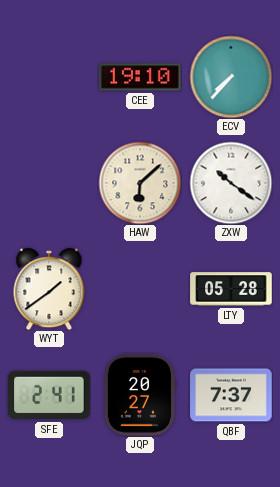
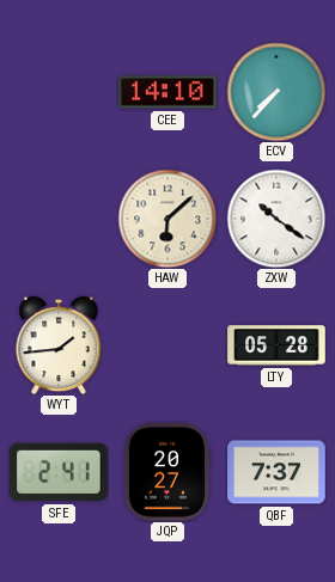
CEE: 19:10 -> 14:10 (167, 92)
WYT: 1:39 -> 1:44 (59, 345)
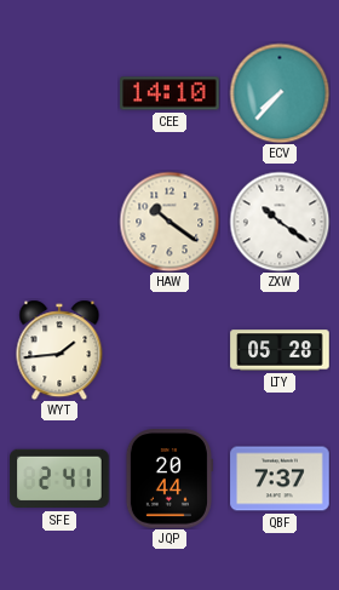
HAW: 6:08 -> 10:21 (169, 222)
JQP: 20:27 -> 20:44 (169, 479)
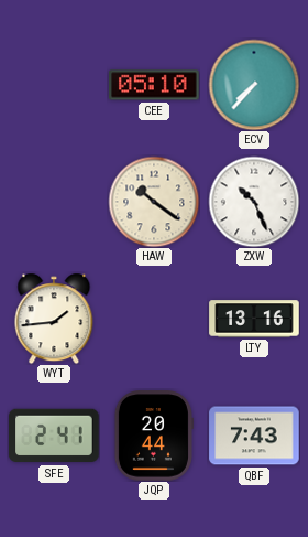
CEE: 14:10 -> 05:10 (154, 85)
ZXW: 10:21 -> 10:26 (254, 202)
LTY: 05:28 -> 13:16 (254, 319)
QBF: 7:37 -> 7:43 (254, 436)
